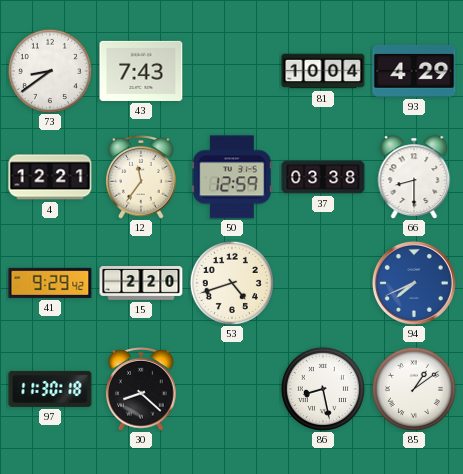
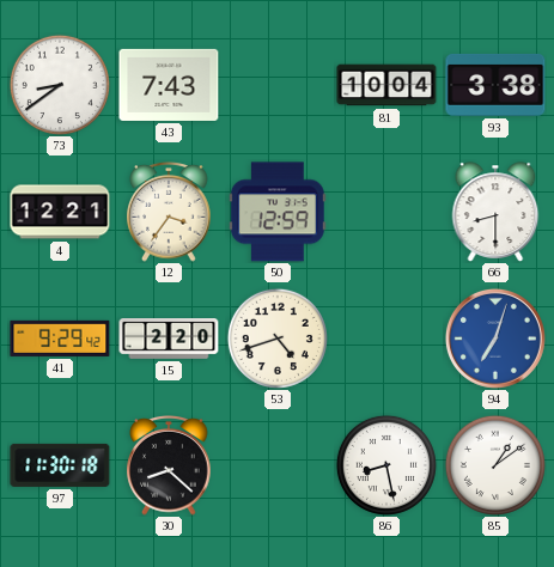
93: 4:29 -> 3:38 (495, 85)
12: 11:36 -> 3:36 (169, 213)
37: 03:38 -> none (323, 177)
94: 7:41 -> 7:03 (495, 339)
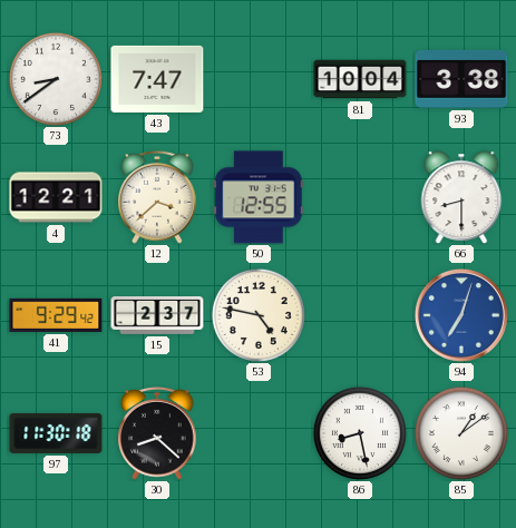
43: 7:43 -> 7:47 (157, 79)
12: 3:36 -> 3:38 (157, 198)
50: 12:59 -> 12:55 (259, 197)
15: 2:20 -> 2:37 (157, 316)
53: 4:42 -> 4:47 (259, 315)
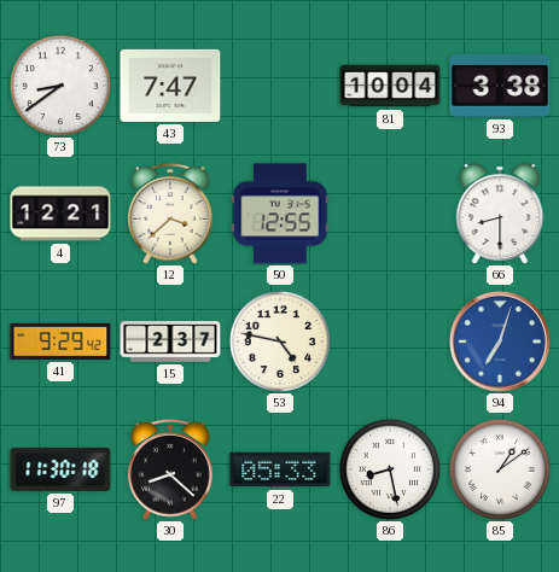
22: none -> 05:33 (280, 469)
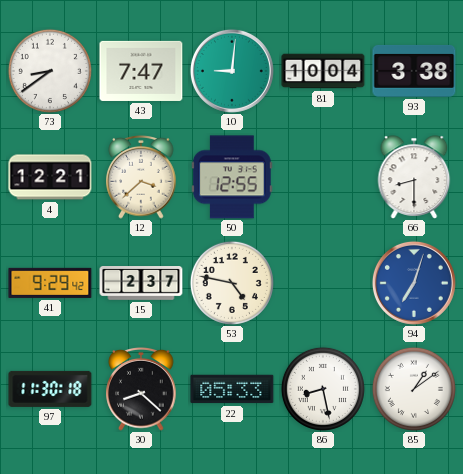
10: none -> 9:01 (232, 71)
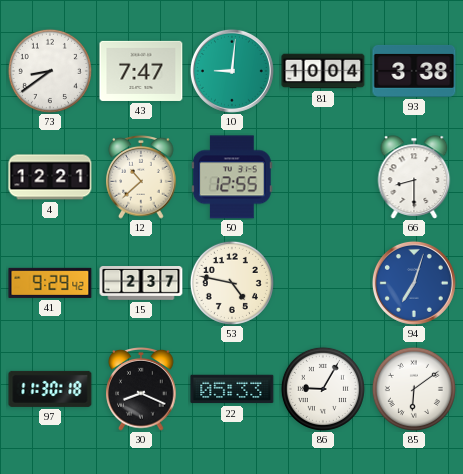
12: 3:38 -> 10:38 (141, 178)
30: 8:22 -> 8:19 (141, 390)
86: 8:28 -> 9:05 (323, 389)
85: 1:09 -> 6:09 (414, 389)
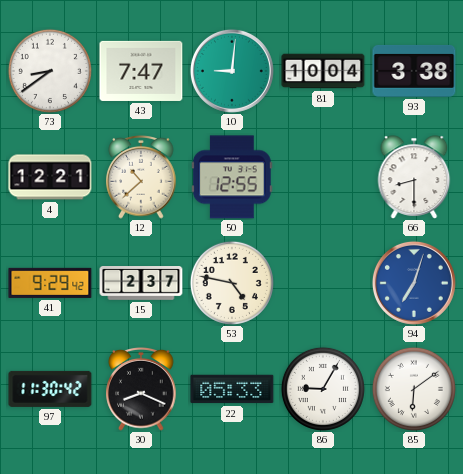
97: 11:30:18 -> 11:30:42 (50, 389)
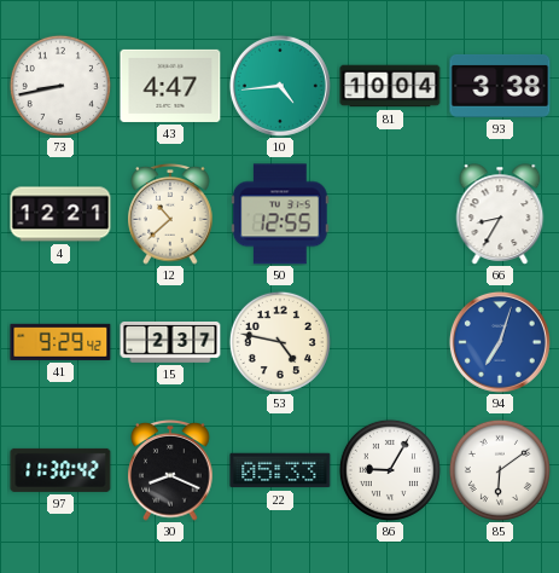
73: 8:39 -> 8:43 (60, 86)
43: 7:47 -> 4:47 (170, 86)
10: 9:01 -> 4:44 (280, 86)
66: 8:30 -> 8:35 (500, 214)
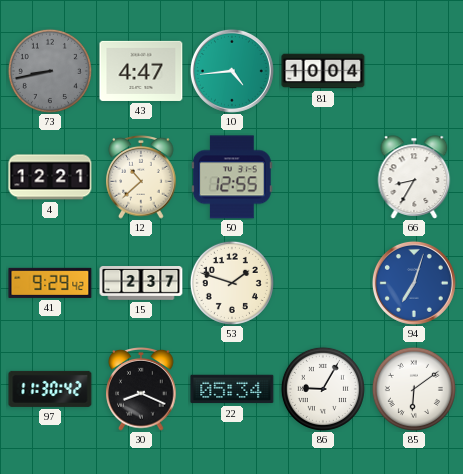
73 dial: white -> grey (50, 71)
93: 3:38 -> none (500, 86)
53: 4:47 -> 1:48 (232, 283)
22: 05:33 -> 05:34 (232, 389)
